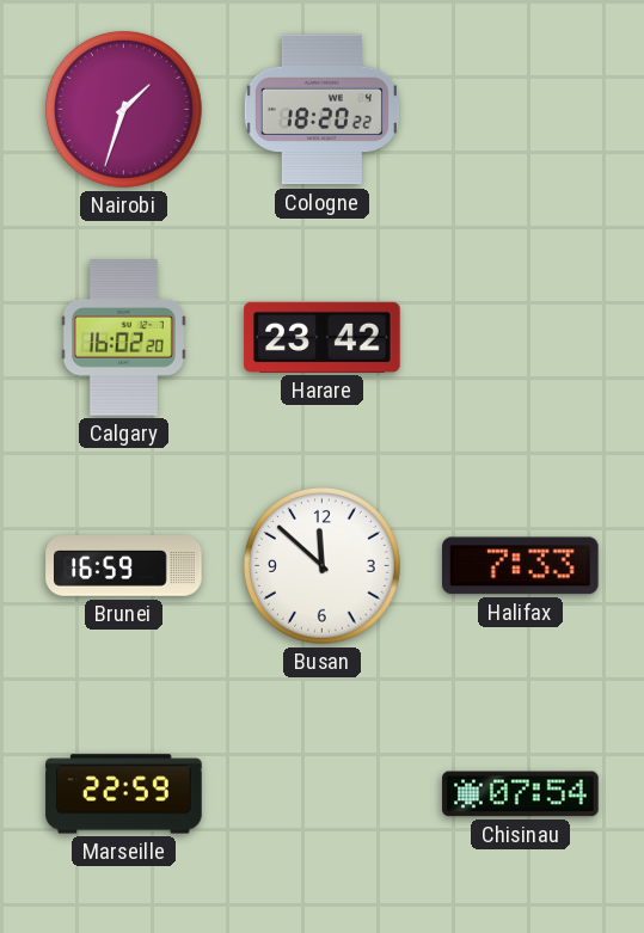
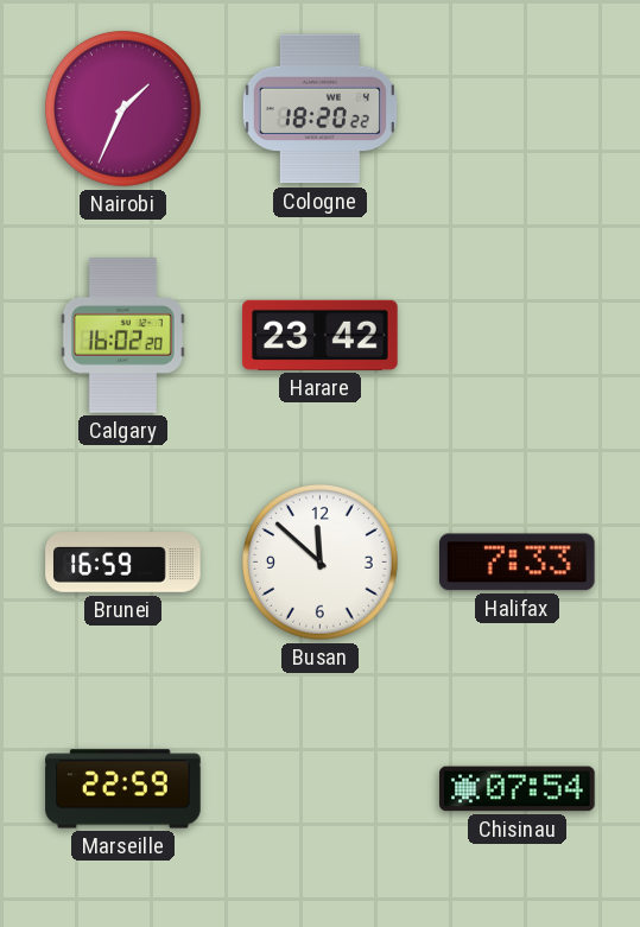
Nairobi: 1:33 -> 1:34 (122, 108)
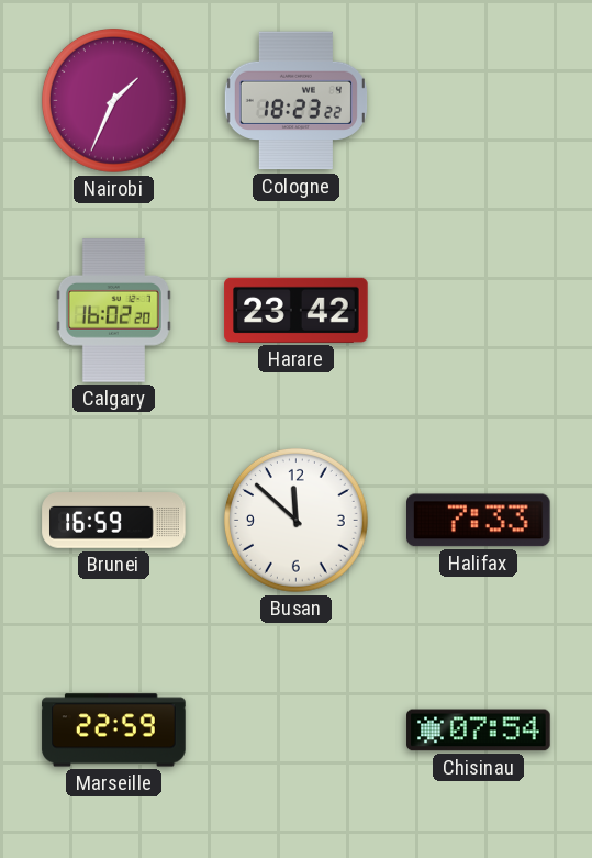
Cologne: 18:20 -> 18:23 (295, 101)
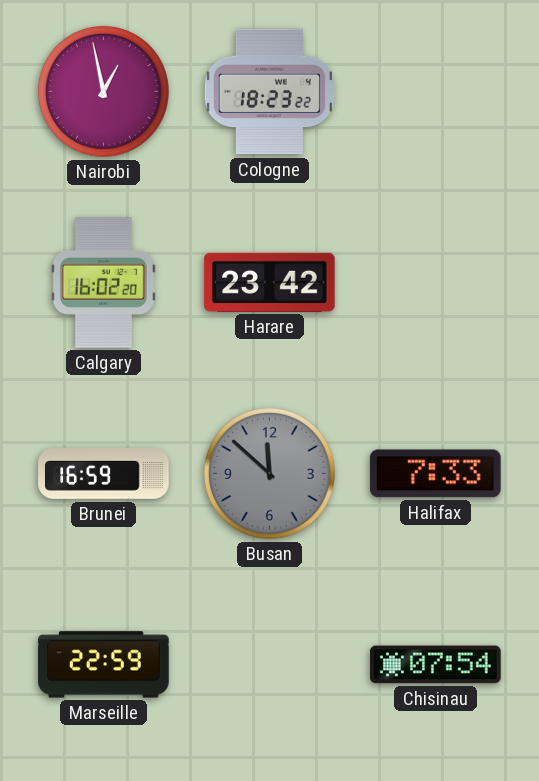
Nairobi: 1:34 -> 12:58 (103, 91)
Busan dial: white -> grey (269, 473)
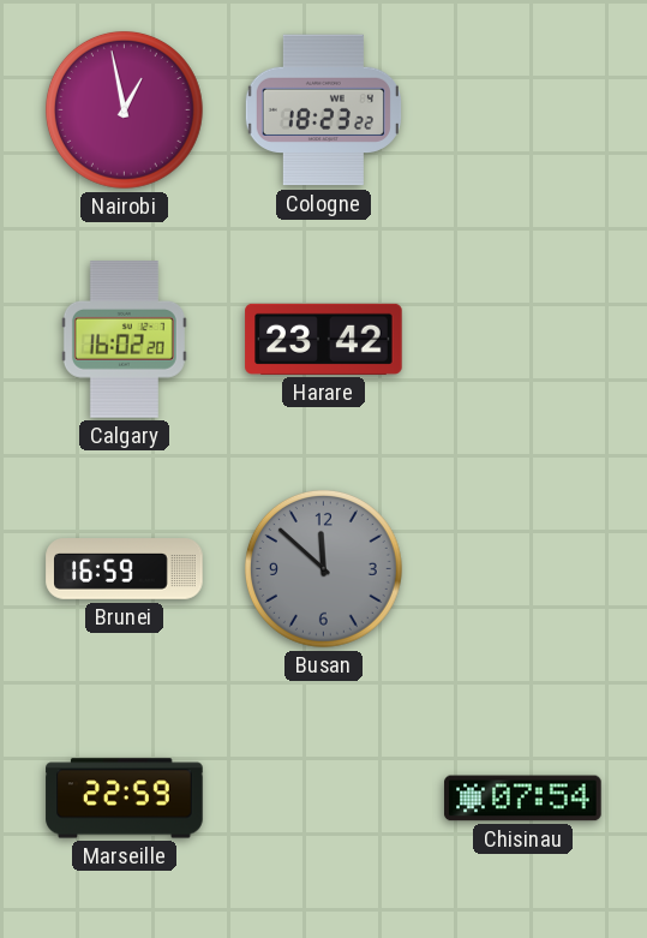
Halifax: 7:33 -> none (436, 474)
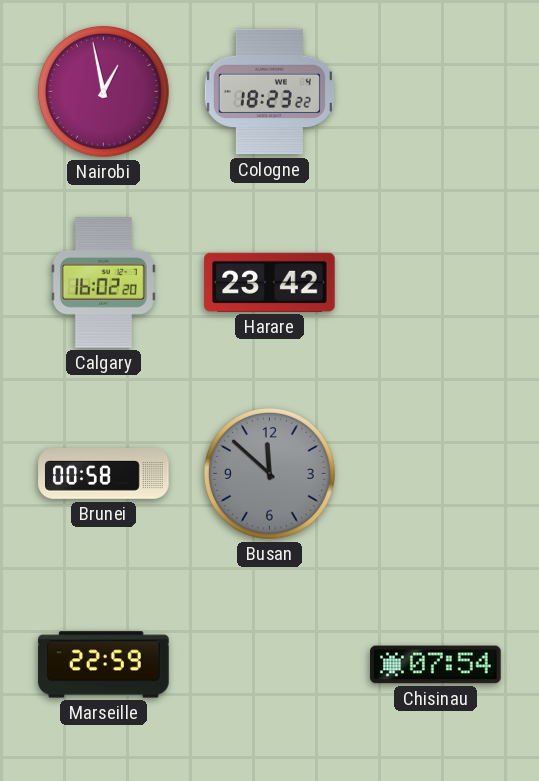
Brunei: 16:59 -> 00:58 (104, 474)
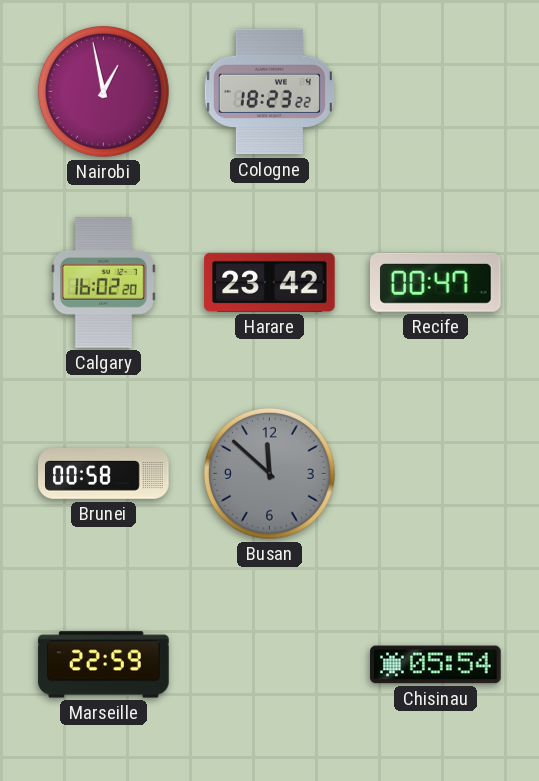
Recife: none -> 00:47 (436, 282)
Chisinau: 07:54 -> 05:54 (436, 665)
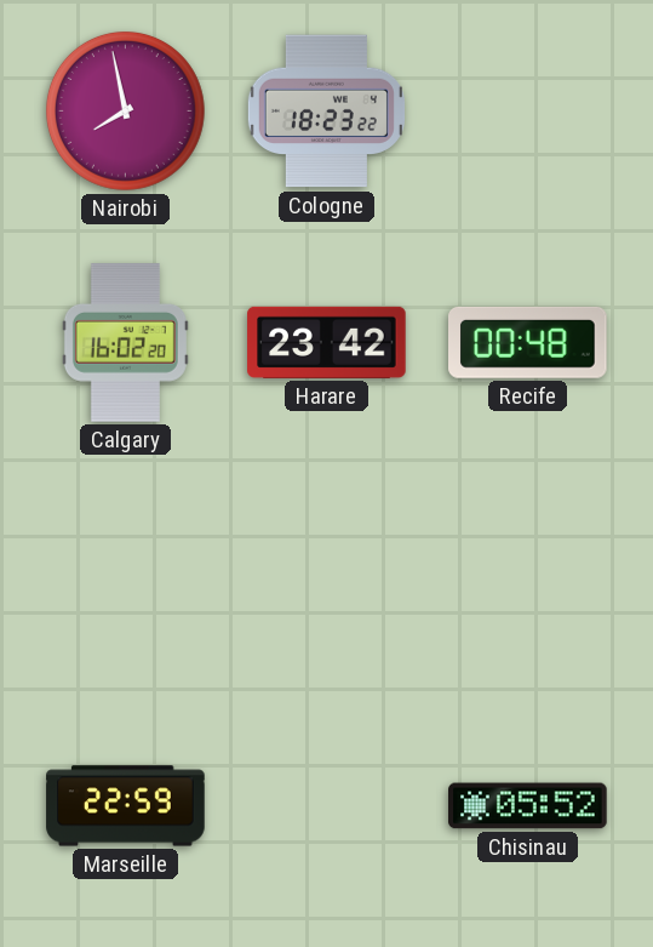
Nairobi: 12:58 -> 7:58 (125, 110)
Recife: 00:47 -> 00:48 (528, 342)
Brunei: 00:58 -> none (104, 474)
Busan: 11:52 -> none (269, 473)
Chisinau: 05:54 -> 05:52 (528, 806)
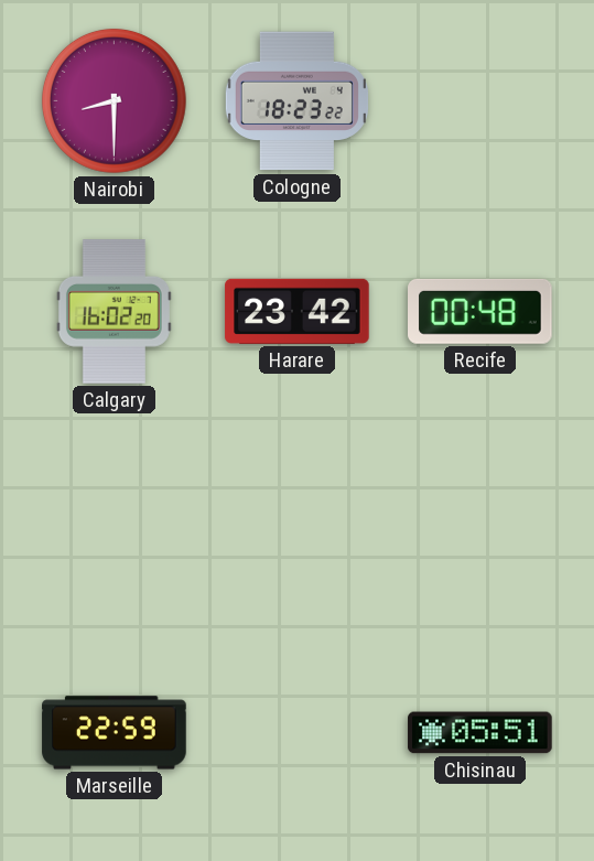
Nairobi: 7:58 -> 8:30 (114, 100)
Chisinau: 05:52 -> 05:51 (480, 733)
